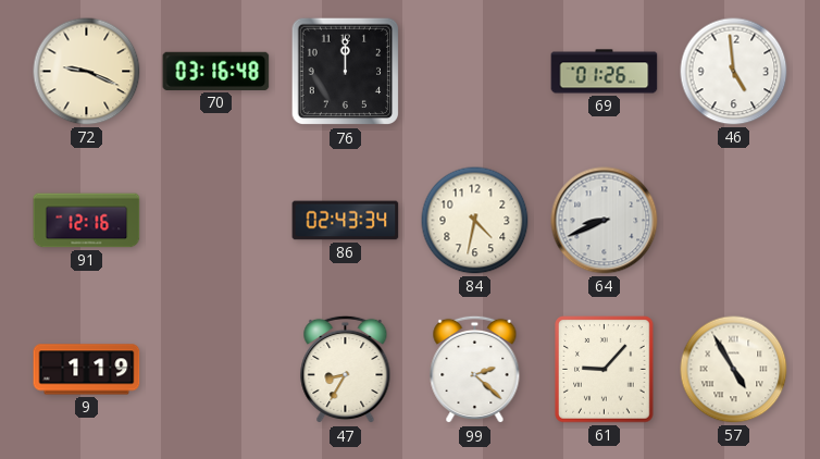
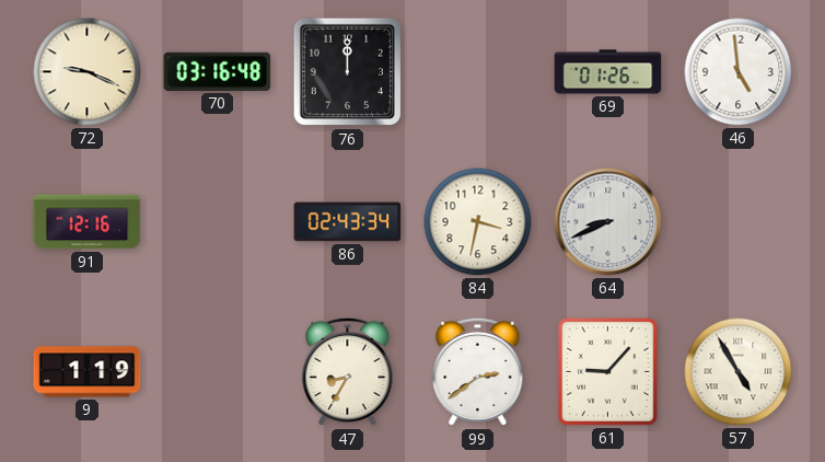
84: 4:32 -> 3:32 (478, 222)
99: 2:22 -> 2:39 (478, 372)
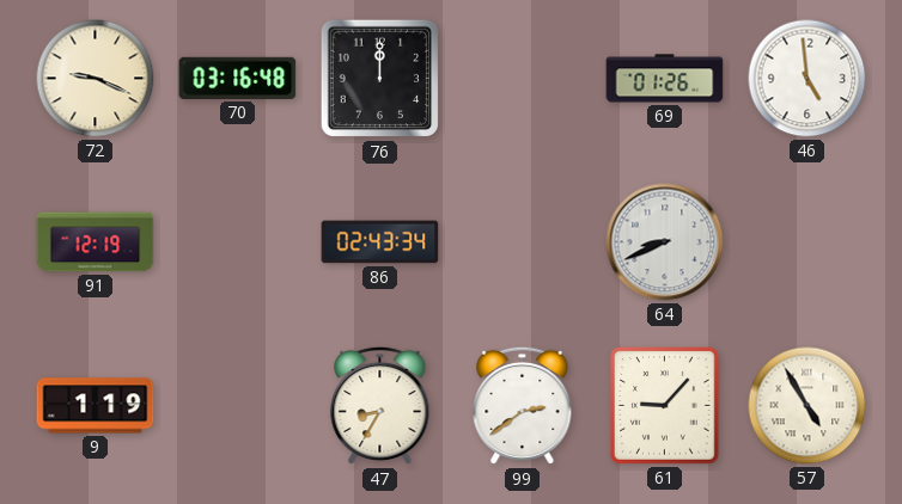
91: 12:16 -> 12:19 (96, 242)
84: 3:32 -> none (478, 222)
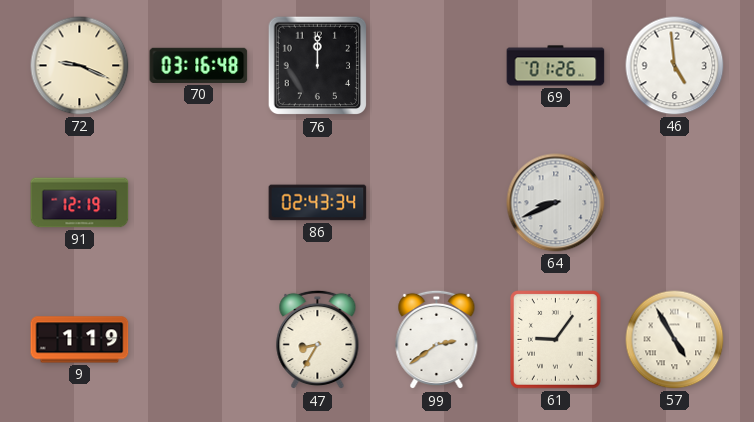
61: 9:07 -> 9:06 (556, 340)
